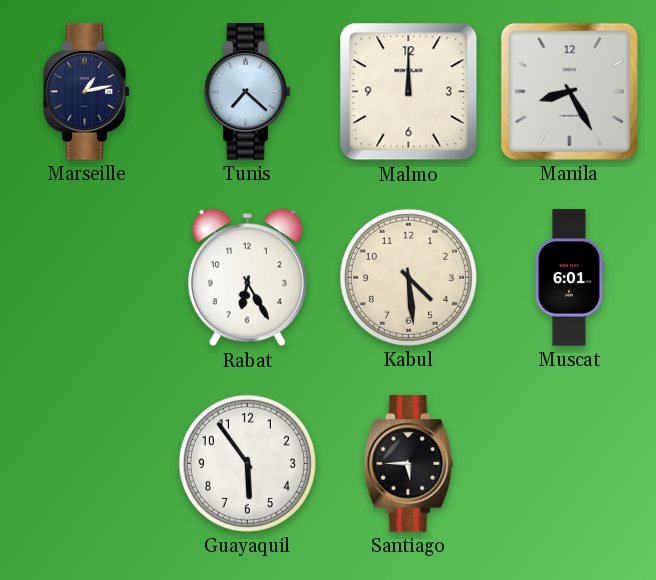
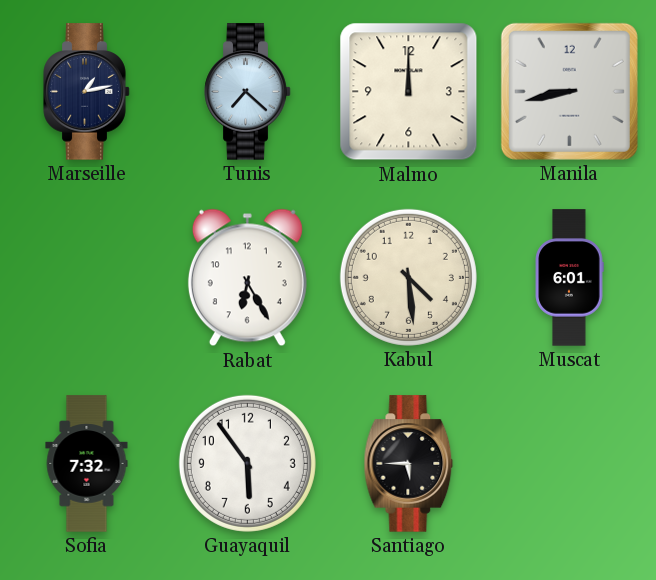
Manila: 8:25 -> 8:43 (569, 91)
Sofia: none -> 7:32 (87, 464)
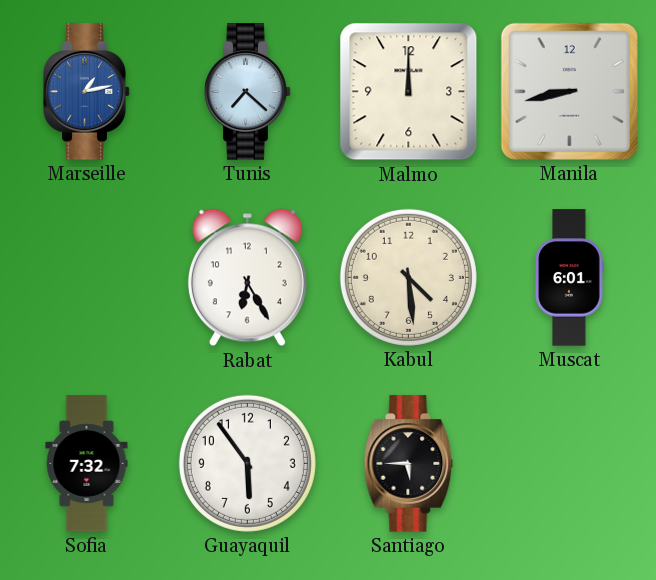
Marseille dial: navy -> blue (87, 92)
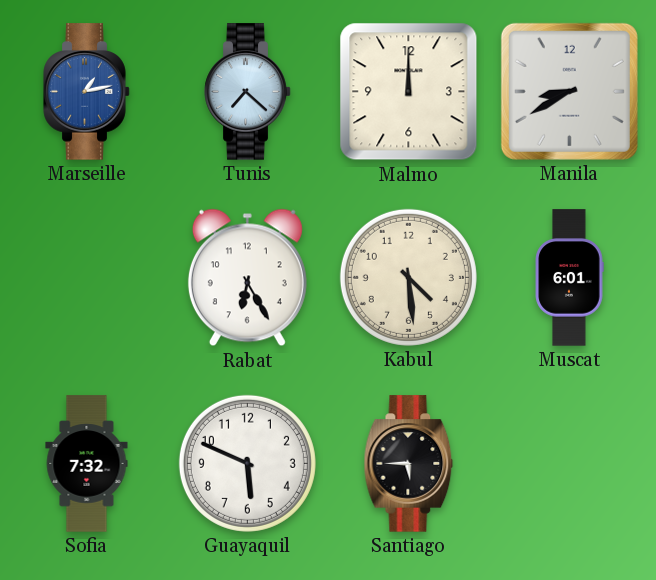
Manila: 8:43 -> 8:40 (569, 91)
Guayaquil: 5:54 -> 5:49 (247, 463)
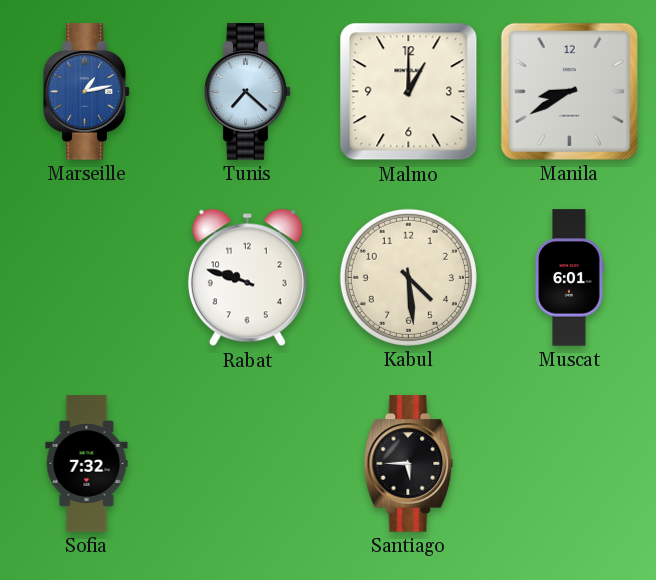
Malmo: 12:00 -> 1:00 (409, 92)
Rabat: 6:25 -> 9:48 (247, 278)
Guayaquil: 5:49 -> none (247, 463)
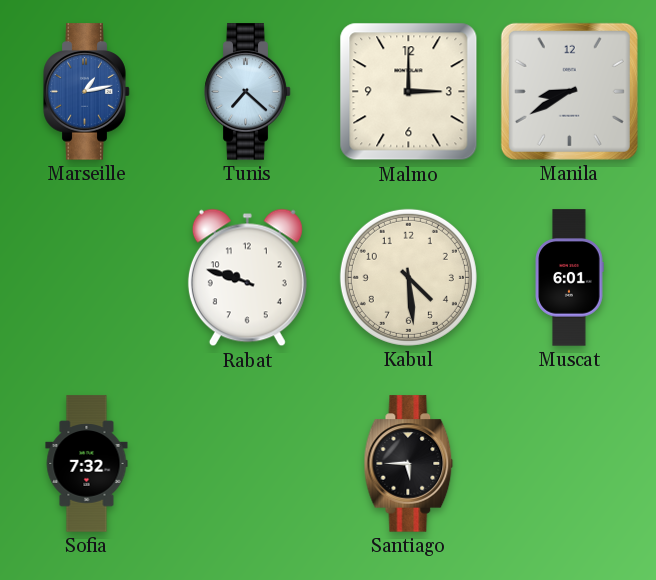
Malmo: 1:00 -> 3:00 (409, 92)
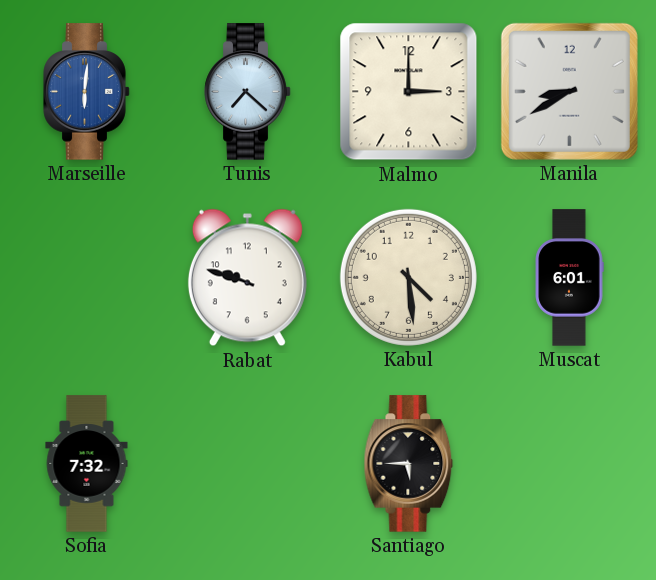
Marseille: 1:13 -> 6:01 (87, 92)
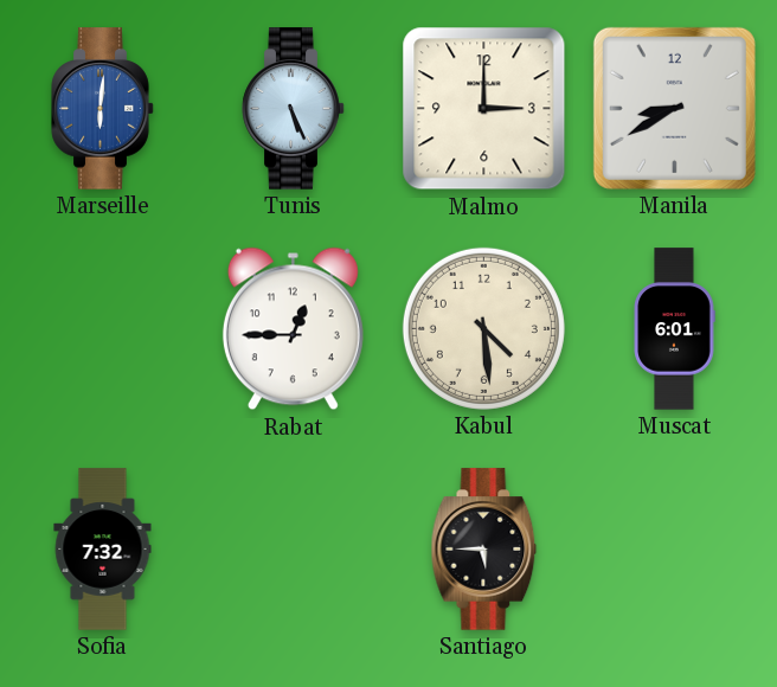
Tunis: 7:22 -> 5:26 (294, 109)
Rabat: 9:48 -> 12:45 (293, 329)
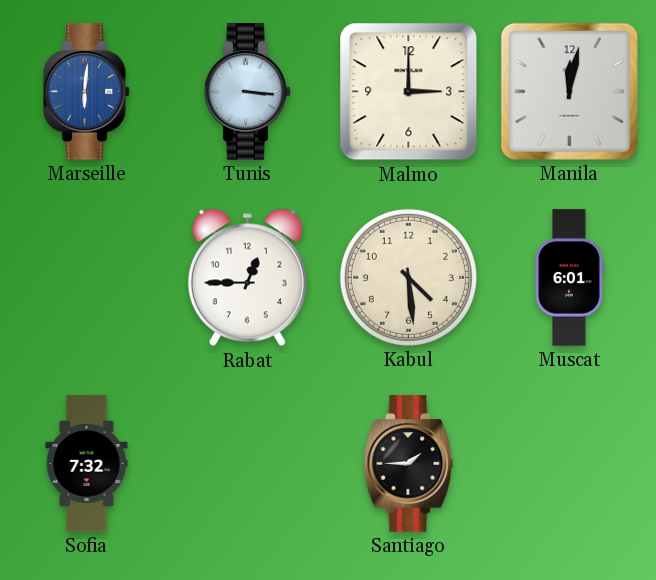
Tunis: 5:26 -> 3:16 (248, 92)
Manila: 8:40 -> 12:02 (569, 91)
Santiago: 5:45 -> 1:45 (409, 464)
